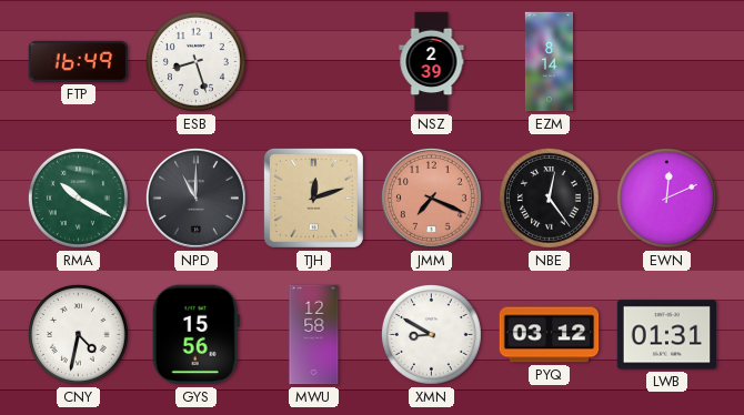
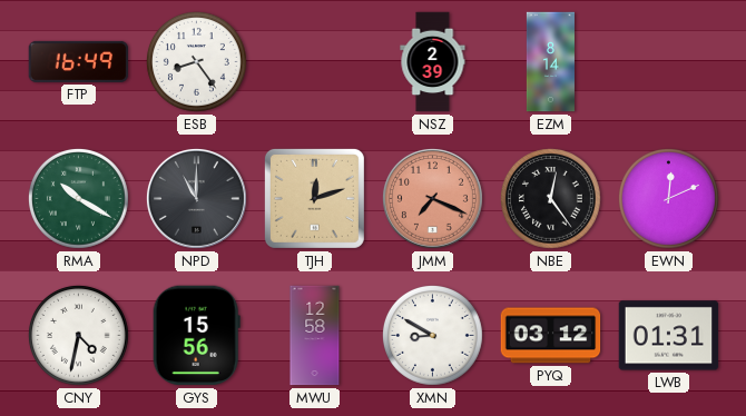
ESB: 8:27 -> 8:24 (196, 61)
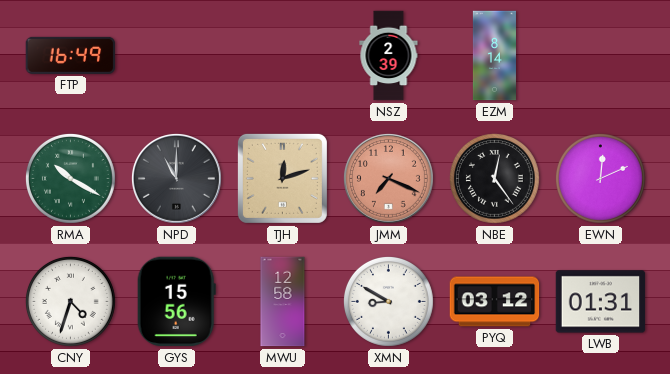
ESB: 8:24 -> none (196, 61)
CNY: 4:32 -> 4:33 (70, 301)
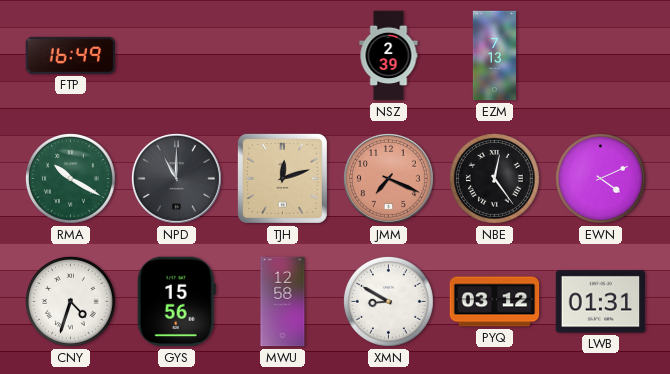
EZM: 8:14 -> 7:13 (494, 56)
EWN: 12:11 -> 4:11 (600, 178)
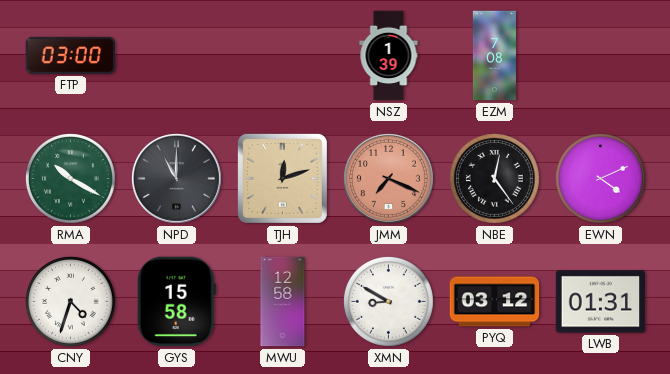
FTP: 16:49 -> 03:00 (71, 55)
NSZ: 2:39 -> 1:39 (389, 56)
EZM: 7:13 -> 7:08 (494, 56)
GYS: 15:56 -> 15:58 (176, 302)
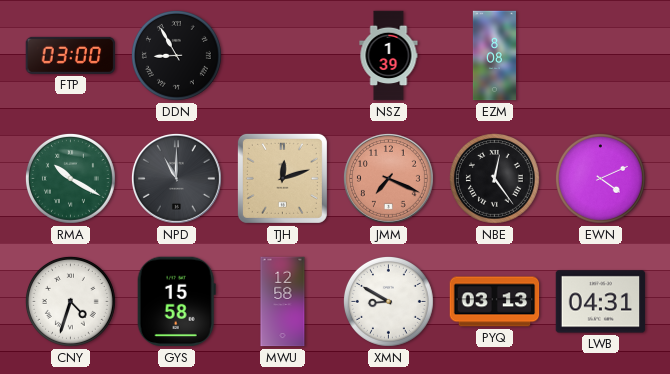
DDN: none -> 8:55 (176, 55)
EZM: 7:08 -> 8:08 (494, 56)
PYQ: 03:12 -> 03:13 (495, 302)
LWB: 01:31 -> 04:31 (601, 302)
